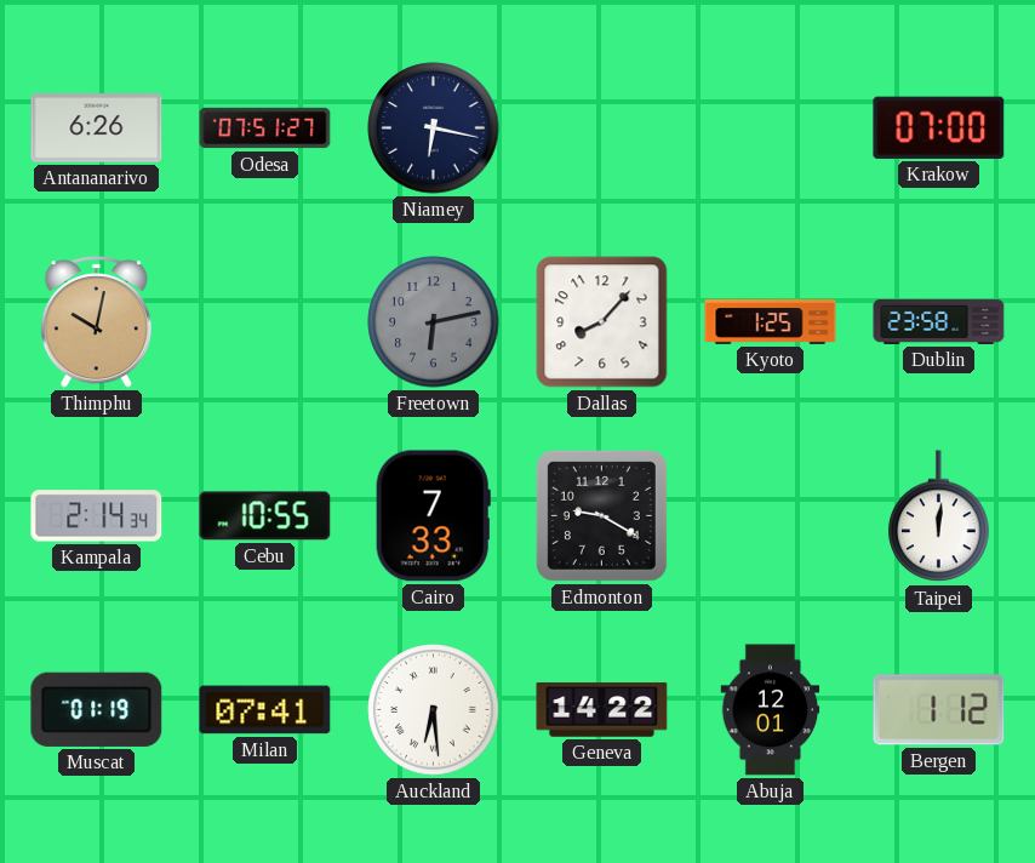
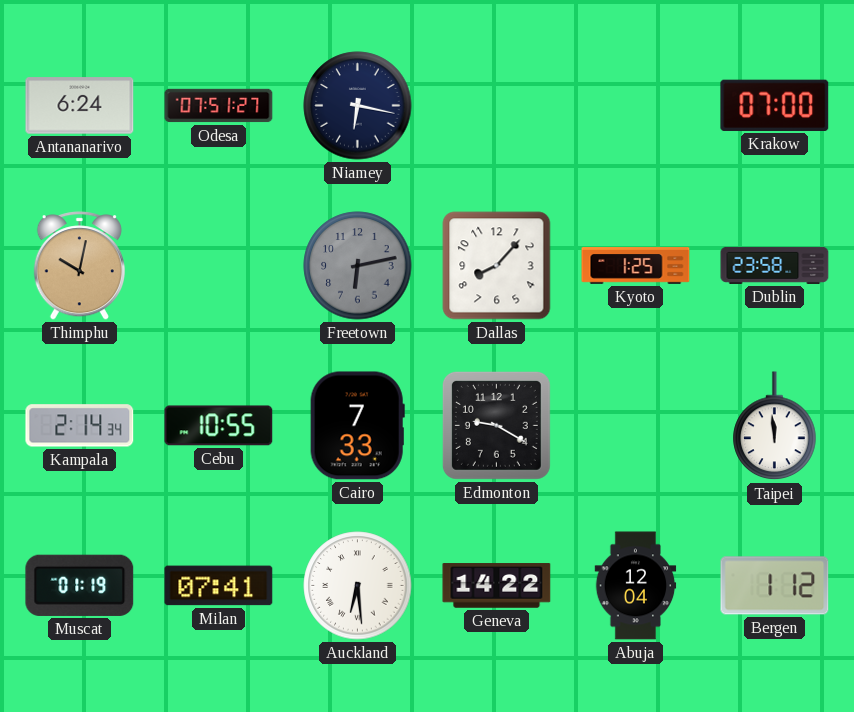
Antananarivo: 6:26 -> 6:24 (80, 106)
Taipei: 12:01 -> 11:59 (775, 426)
Abuja: 12:01 -> 12:04 (636, 586)
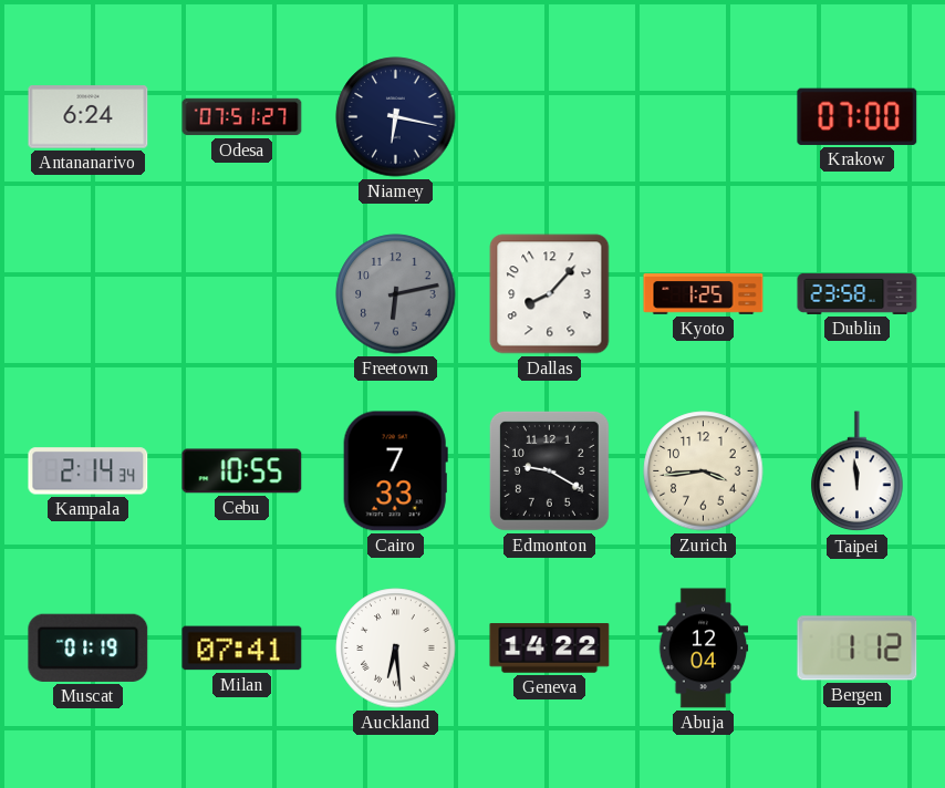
Thimphu: 10:02 -> none (79, 266)
Zurich: none -> 3:44 (704, 471)
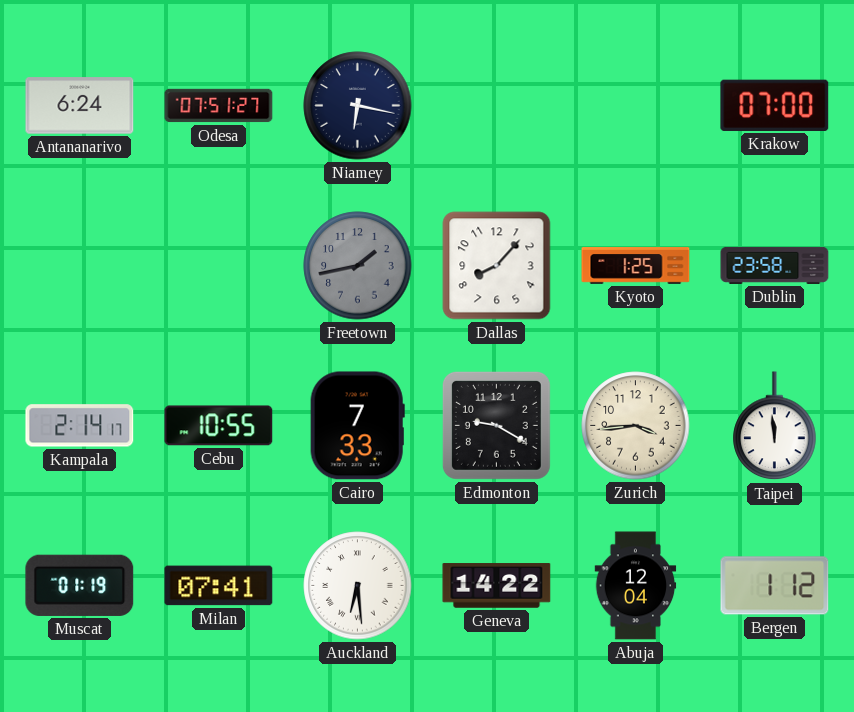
Freetown: 6:13 -> 1:43 (358, 266)
Kampala: 2:14:34 -> 2:14:17 (80, 426)
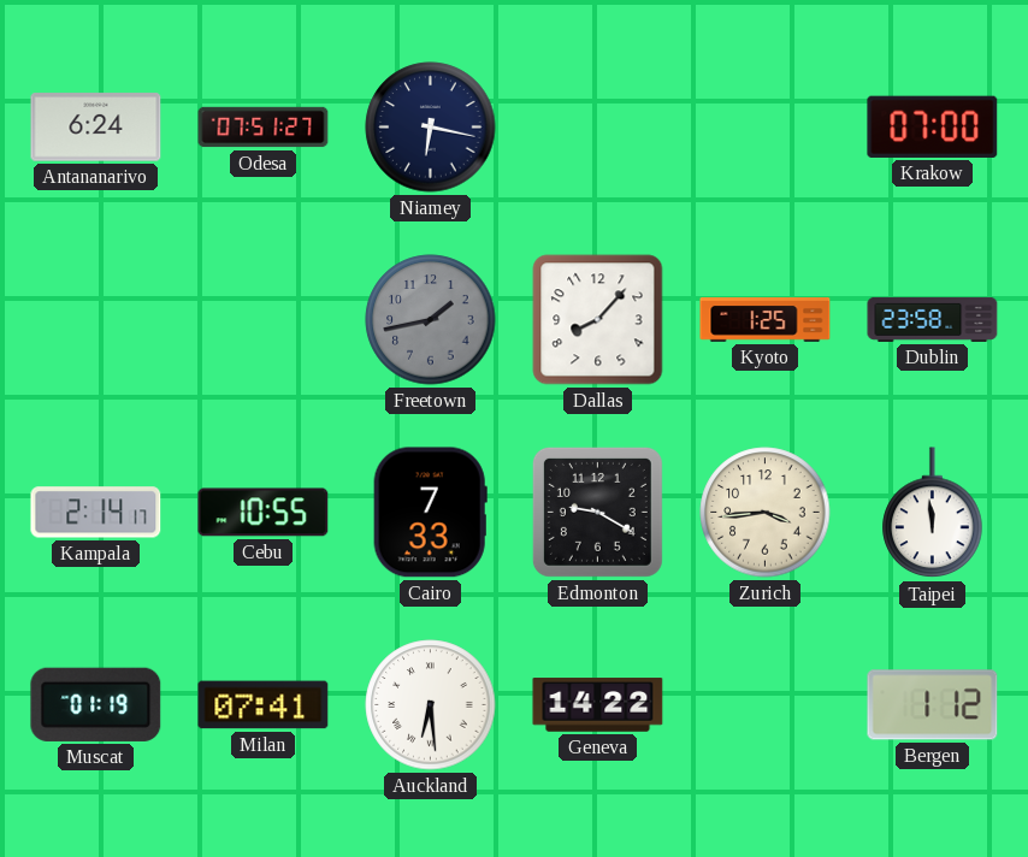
Abuja: 12:04 -> none (636, 586)
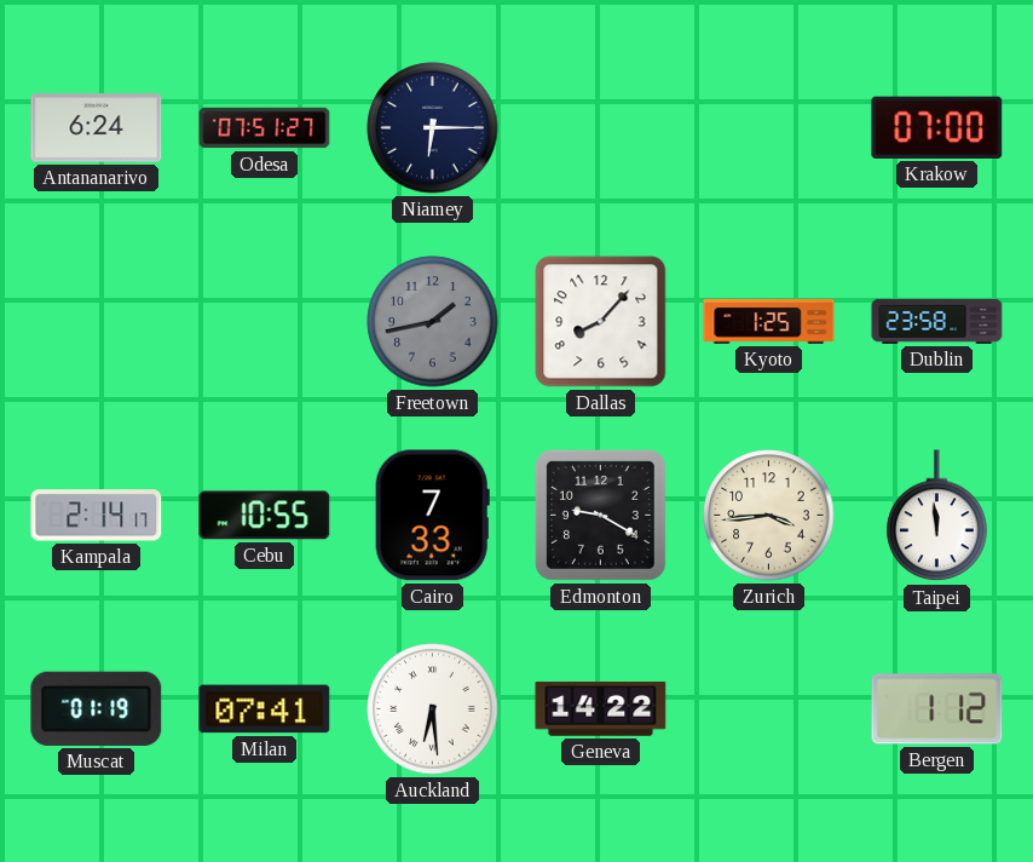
Niamey: 6:17 -> 6:15 (433, 128)
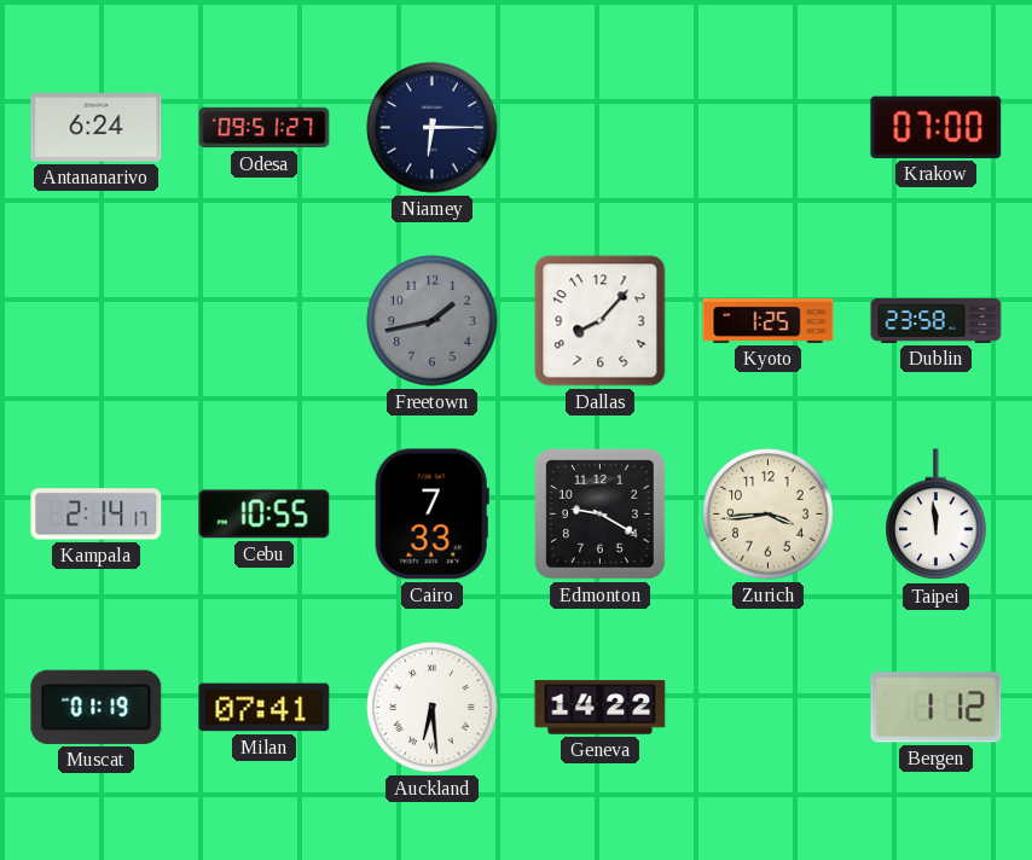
Odesa: 07:51 -> 09:51 (265, 128)
